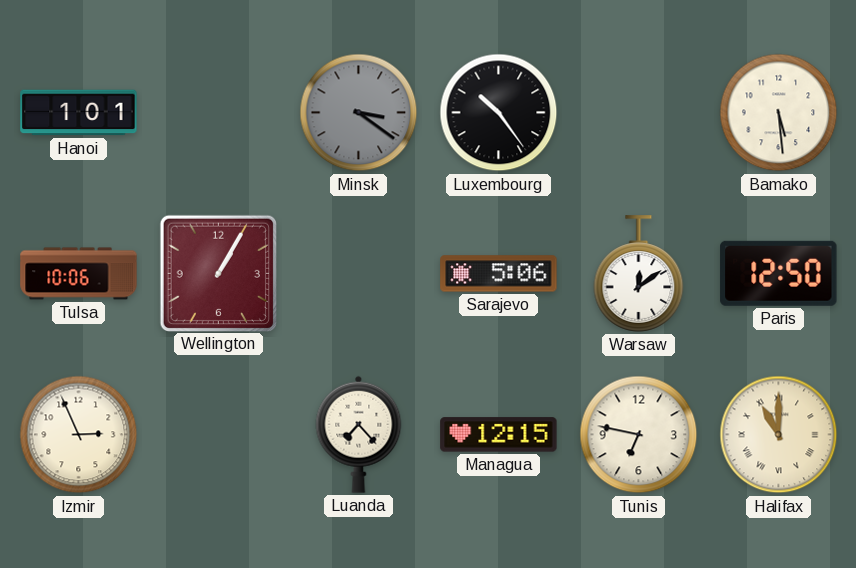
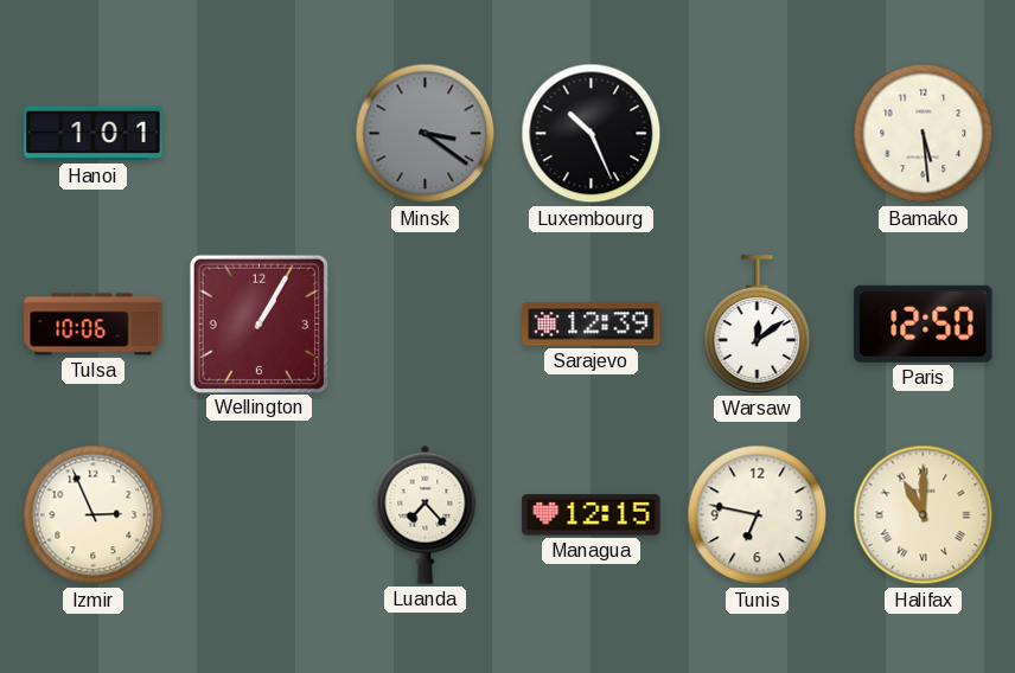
Luxembourg: 10:24 -> 10:26 (592, 134)
Sarajevo: 5:06 -> 12:39 (592, 325)
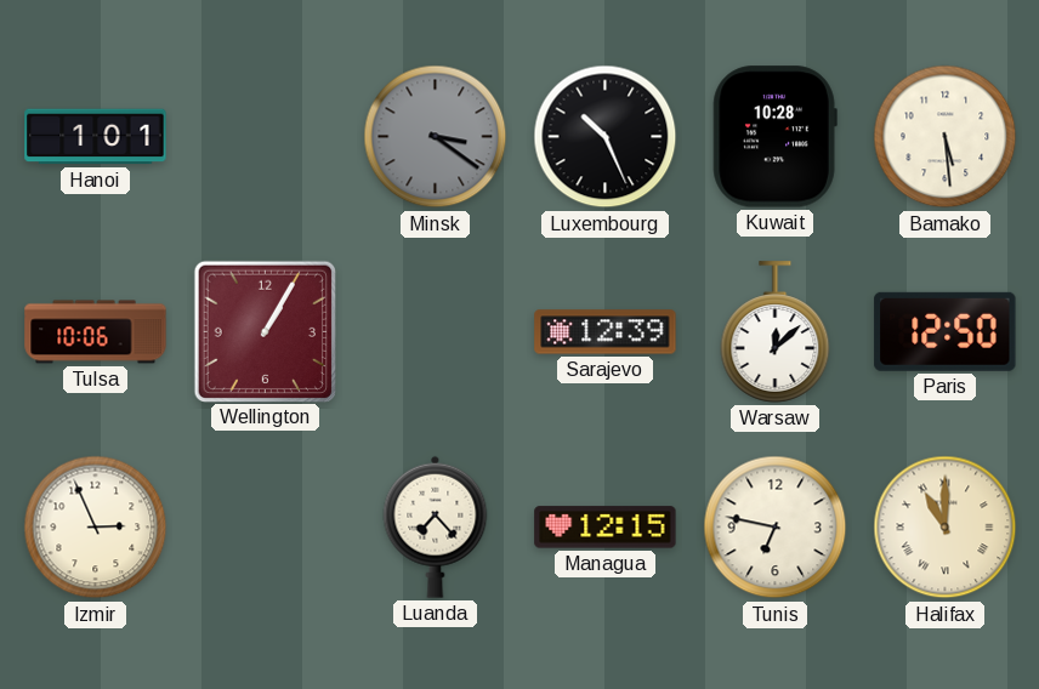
Kuwait: none -> 10:28 (774, 137)
Warsaw: 12:09 -> 12:08 (776, 332)
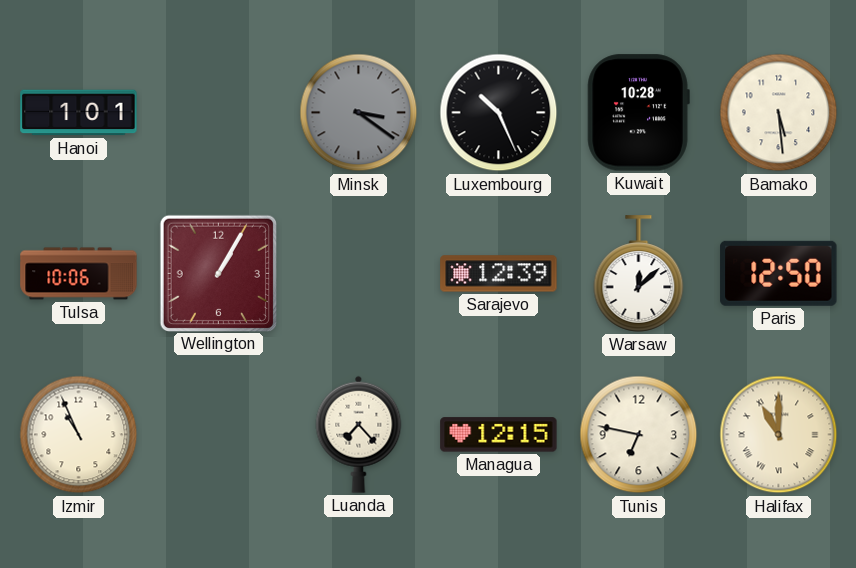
Izmir: 2:56 -> 10:56 (79, 435)
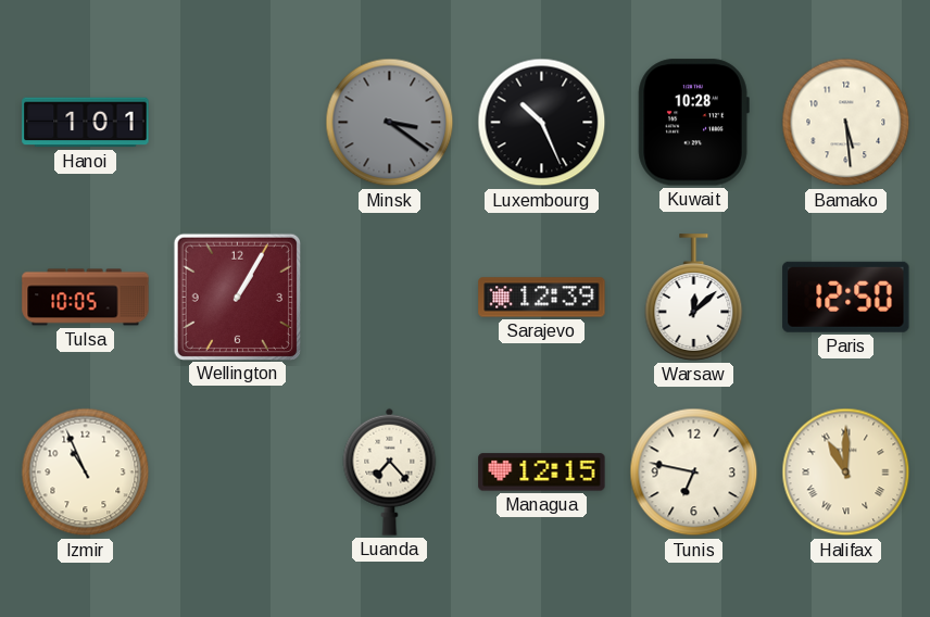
Tulsa: 10:06 -> 10:05 (86, 298)
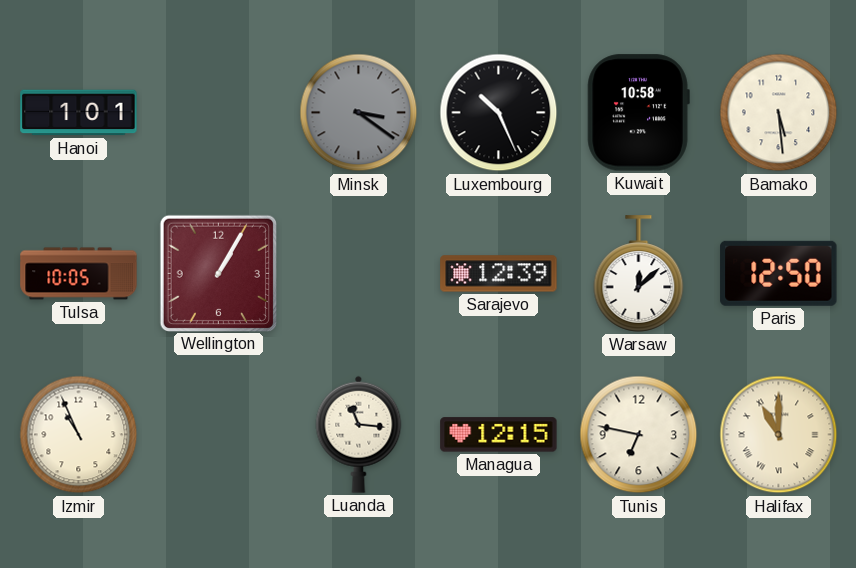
Kuwait: 10:28 -> 10:58 (638, 113)
Luanda: 7:23 -> 11:16 (359, 434)
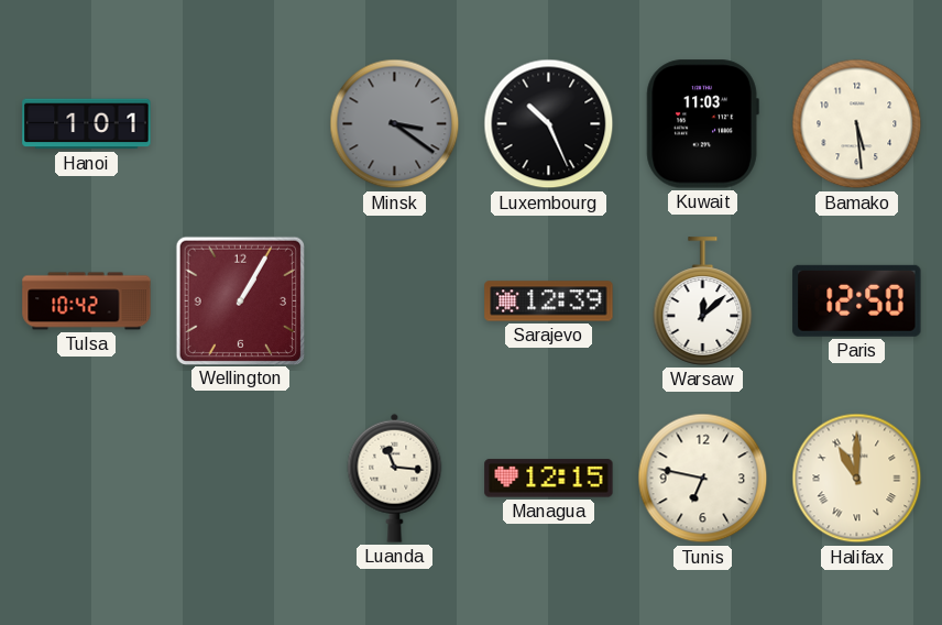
Kuwait: 10:58 -> 11:03 (702, 124)
Tulsa: 10:05 -> 10:42 (87, 301)
Izmir: 10:56 -> none (79, 435)
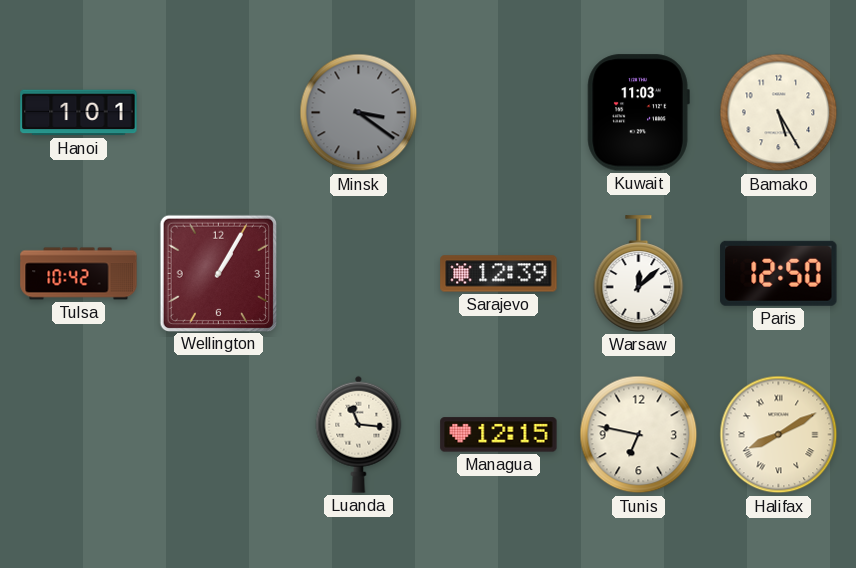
Luxembourg: 10:26 -> none (549, 124)
Bamako: 5:29 -> 5:25 (779, 113)
Halifax: 11:00 -> 8:10 (779, 435)
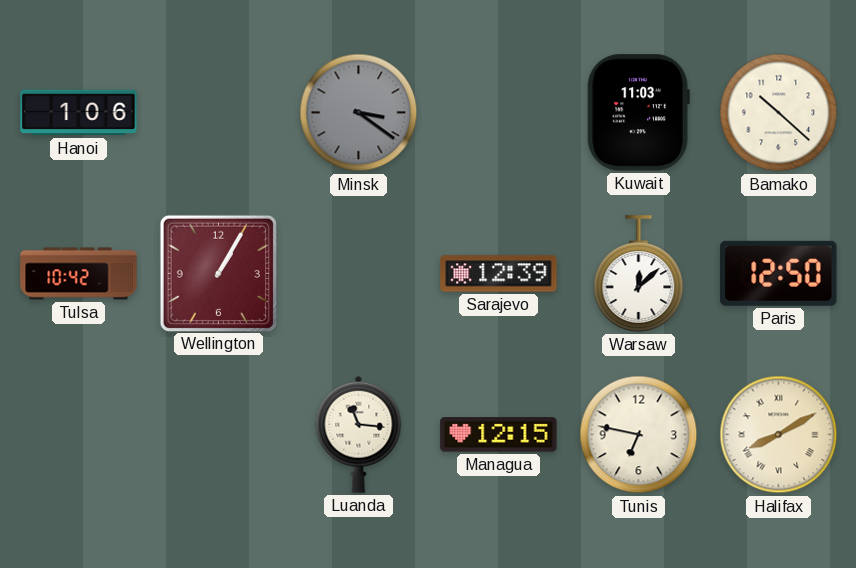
Hanoi: 1:01 -> 1:06 (79, 113)
Bamako: 5:25 -> 10:22 (779, 113)
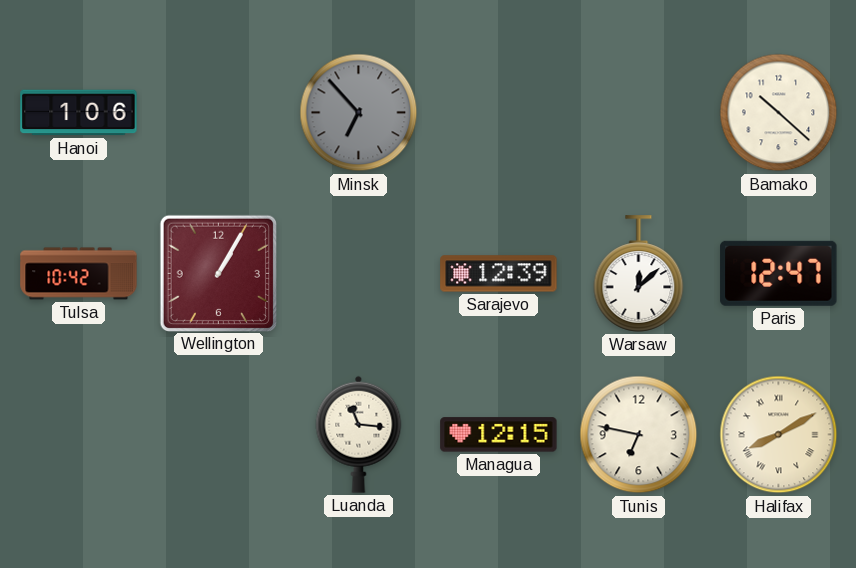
Minsk: 3:21 -> 6:53 (359, 113)
Kuwait: 11:03 -> none (638, 113)
Paris: 12:50 -> 12:47 (779, 273)
